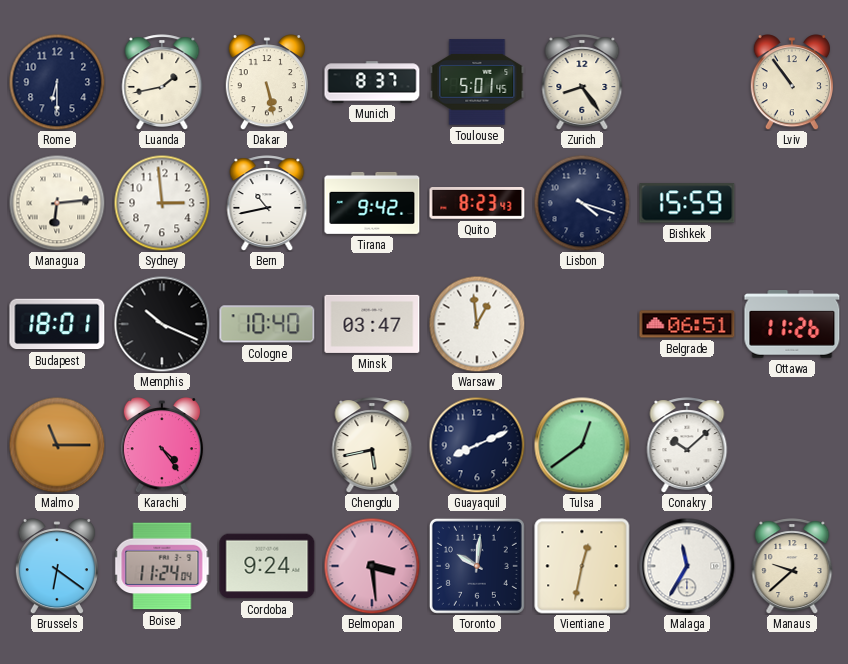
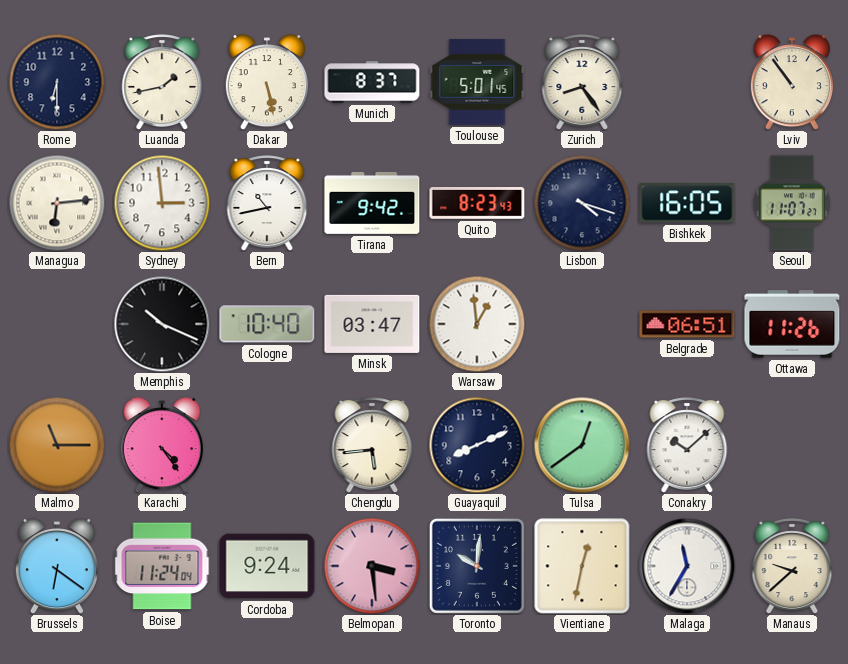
Bishkek: 15:59 -> 16:05 (687, 203)
Seoul: none -> 11:07 (792, 203)
Budapest: 18:01 -> none (57, 324)
Chengdu: 5:43 -> 5:44 (372, 445)
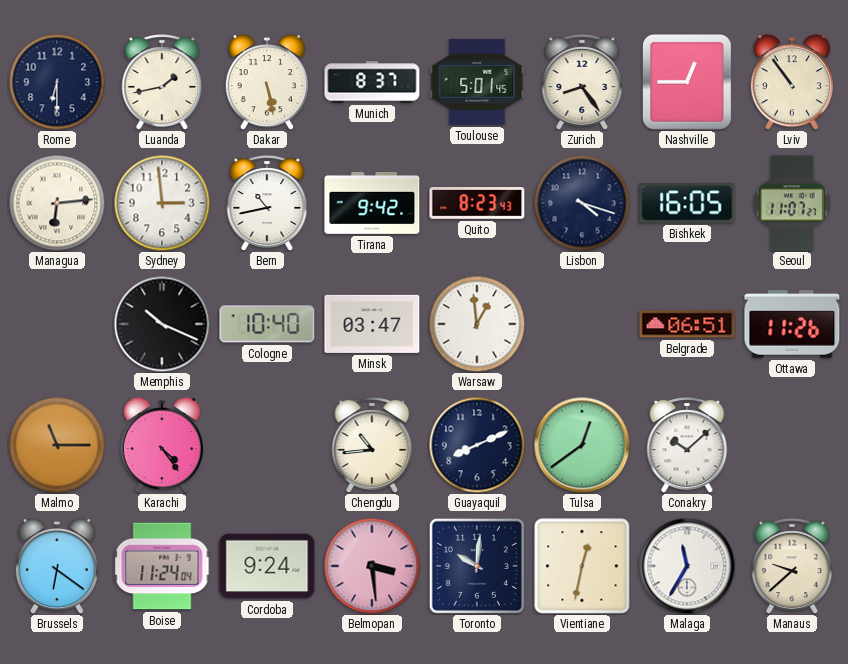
Nashville: none -> 12:45 (688, 83)
Chengdu: 5:44 -> 10:44 (372, 445)
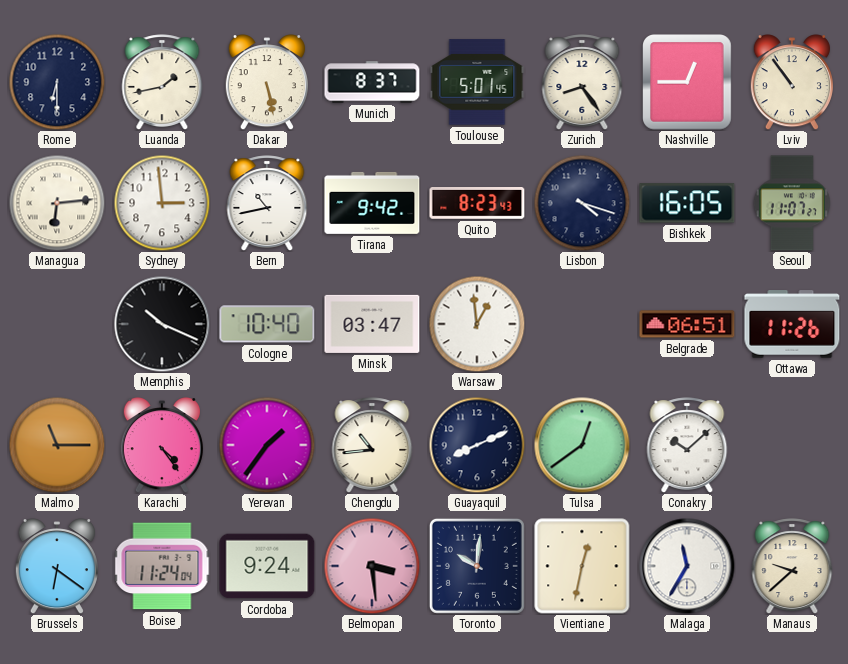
Yerevan: none -> 1:36 (267, 445)
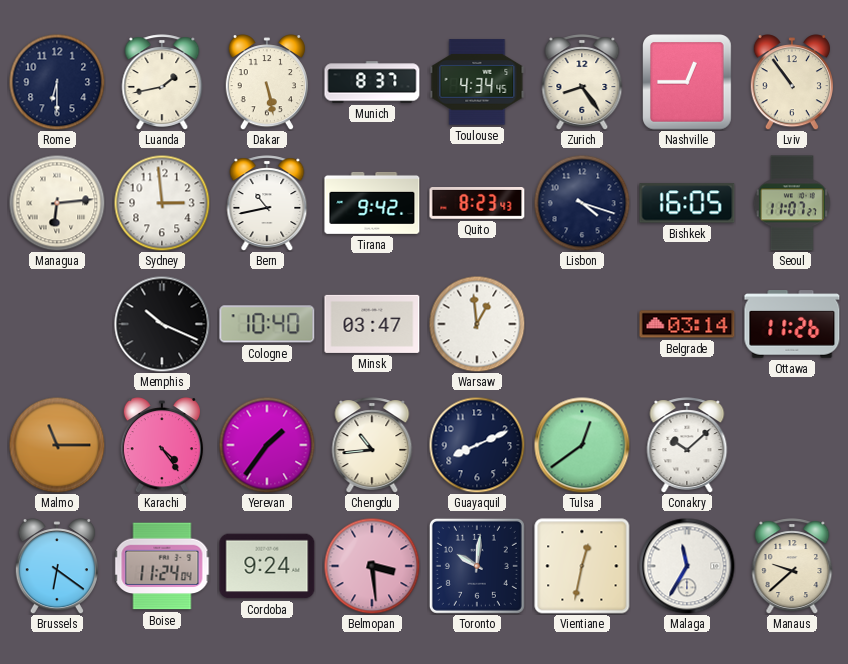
Toulouse: 5:01 -> 4:34 (477, 82)
Belgrade: 06:51 -> 03:14 (687, 324)
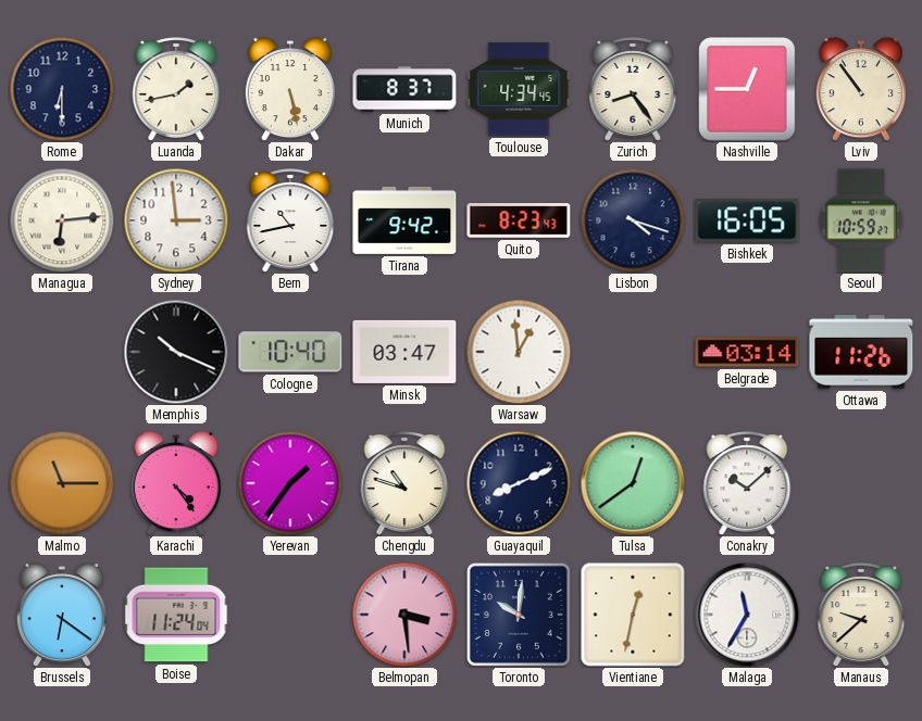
Seoul: 11:07 -> 10:59 (861, 220)
Chengdu: 10:44 -> 10:48 (404, 483)
Cordoba: 9:24 -> none (267, 566)
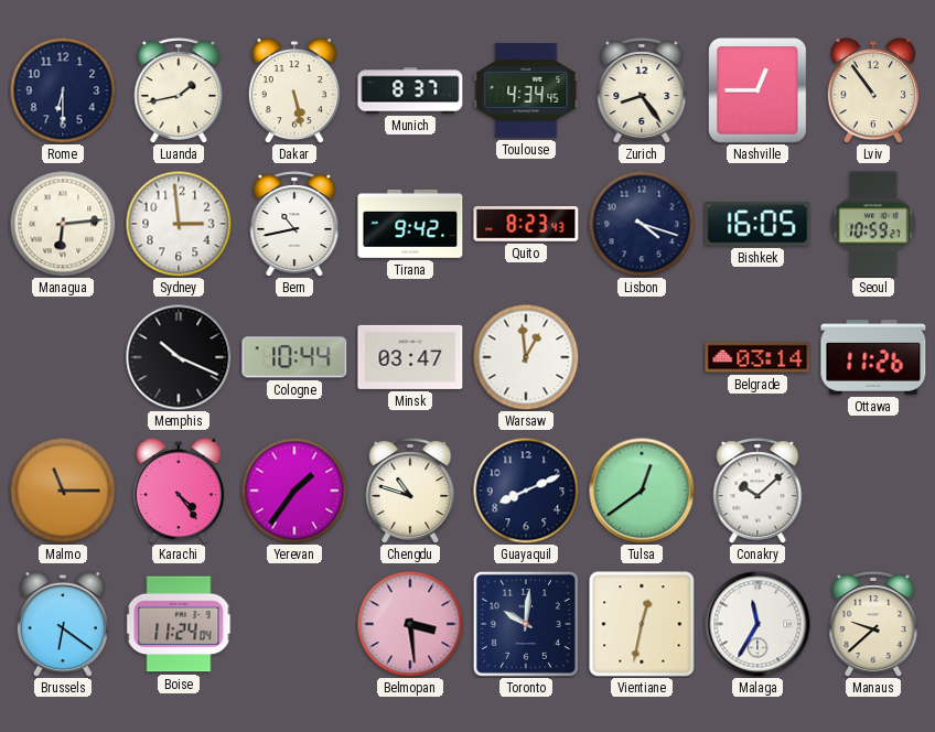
Cologne: 10:40 -> 10:44 (294, 357)
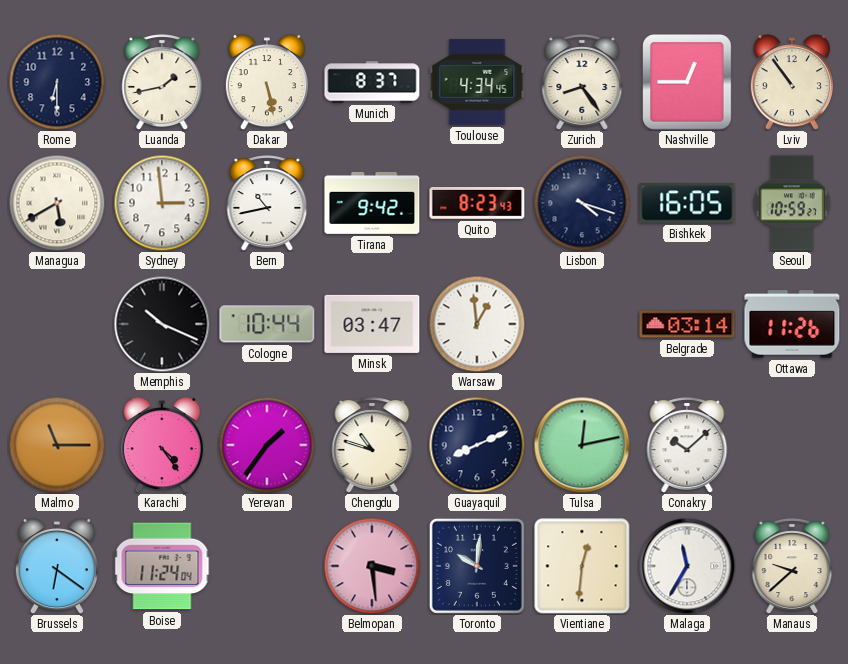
Managua: 6:14 -> 5:40 (57, 203)
Tulsa: 12:39 -> 12:13 (582, 445)
Vientiane: 12:32 -> 12:31 (582, 566)
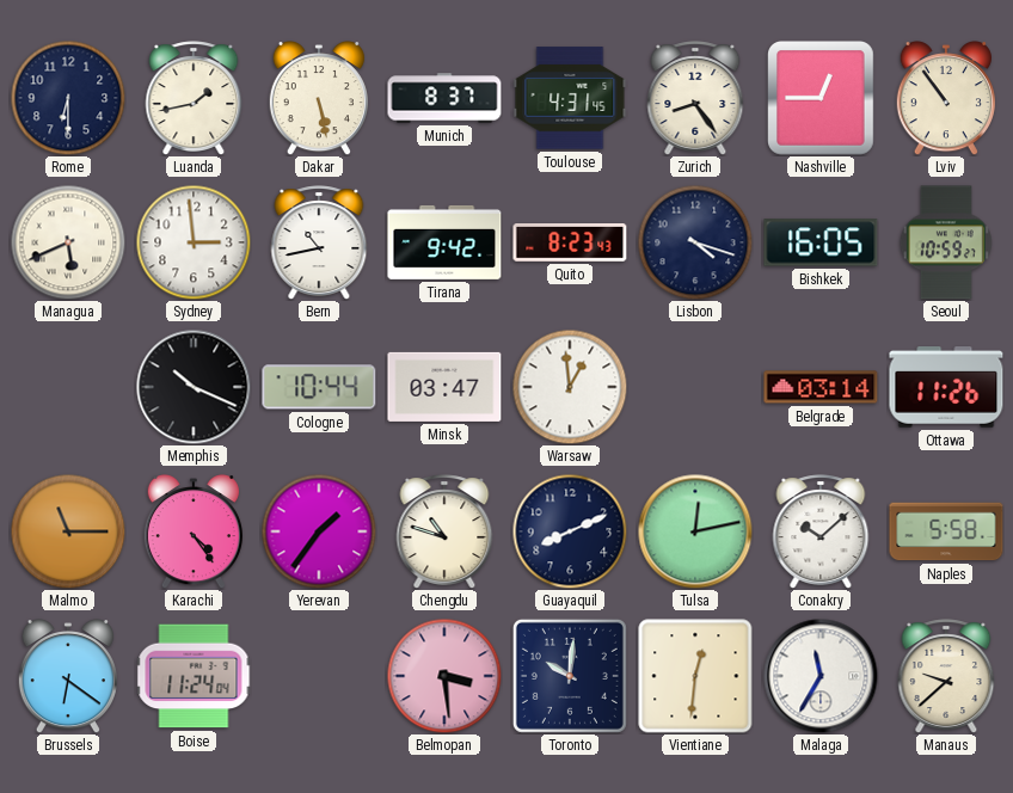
Toulouse: 4:34 -> 4:31 (570, 98)
Managua: 5:40 -> 5:41 (68, 242)
Naples: none -> 5:58 (946, 531)
